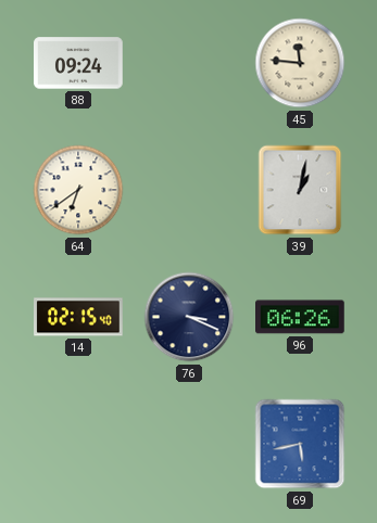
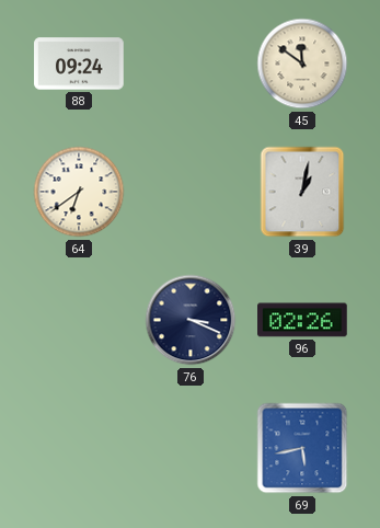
45: 11:46 -> 11:51 (302, 64)
14: 02:15 -> none (78, 317)
96: 06:26 -> 02:26 (302, 320)
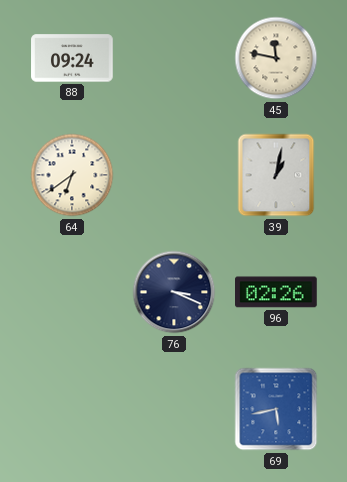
45: 11:51 -> 11:47 (276, 58)
